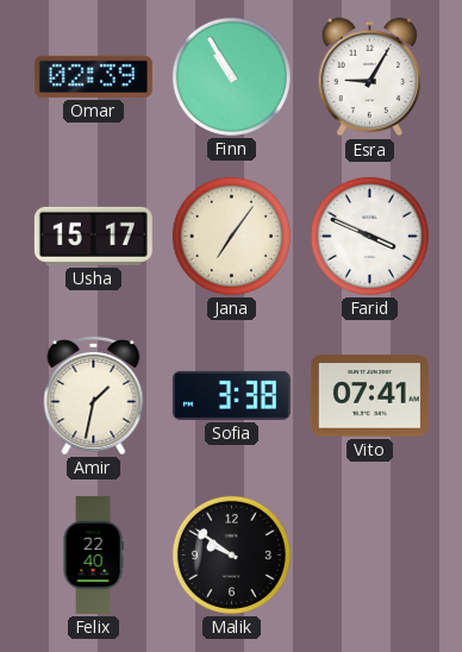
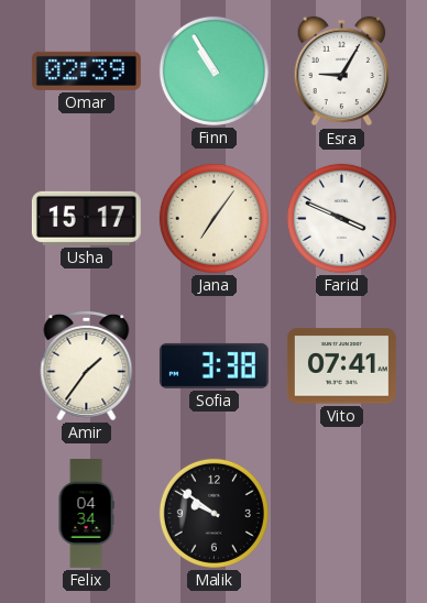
Amir: 1:32 -> 1:36 (87, 365)
Felix: 22:40 -> 04:34 (86, 514)
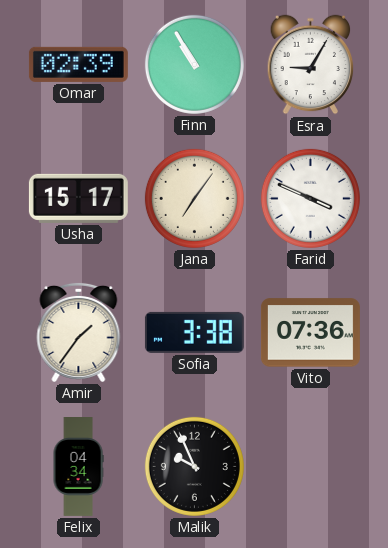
Vito: 07:41 -> 07:36 (310, 333)
Malik: 9:51 -> 9:56 (194, 466)
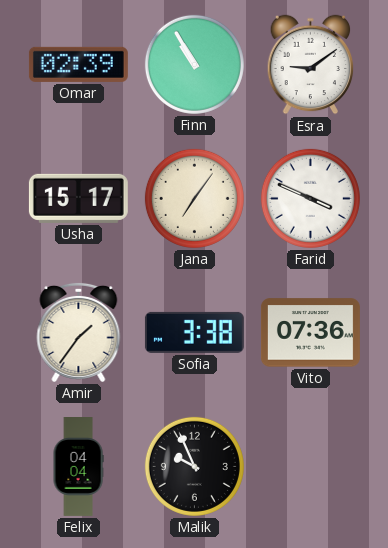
Esra: 9:05 -> 9:09 (311, 65)
Felix: 04:34 -> 04:04 (78, 467)
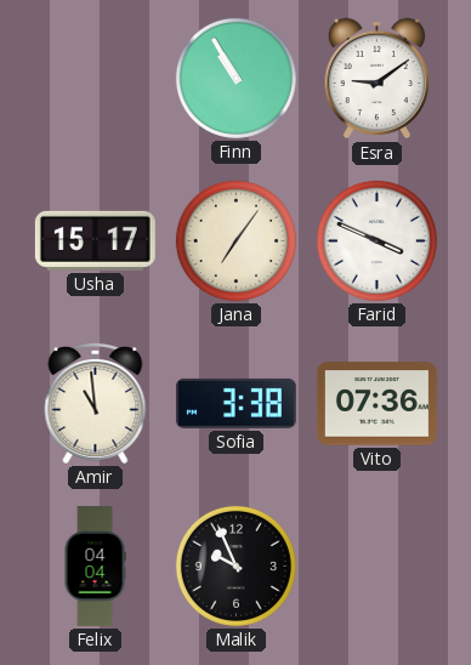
Omar: 02:39 -> none (78, 64)
Amir: 1:36 -> 10:59 (96, 403)
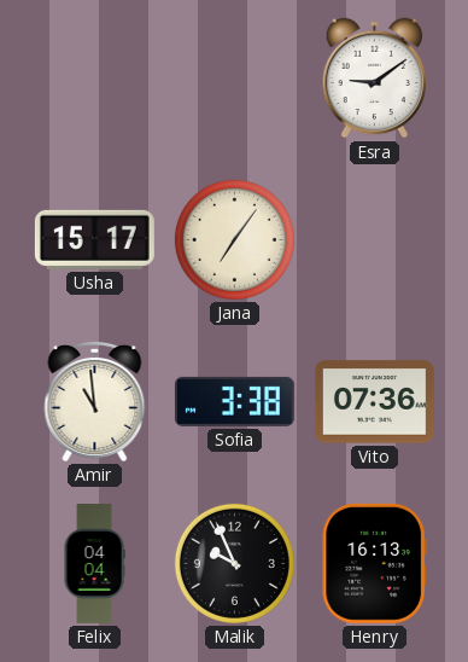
Finn: 10:55 -> none (235, 78)
Farid: 3:49 -> none (376, 240)
Henry: none -> 16:13 (374, 563)
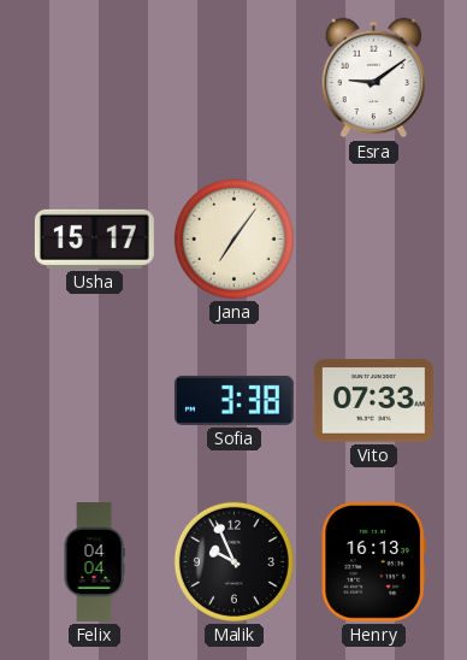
Amir: 10:59 -> none (95, 401)
Vito: 07:36 -> 07:33 (373, 401)
